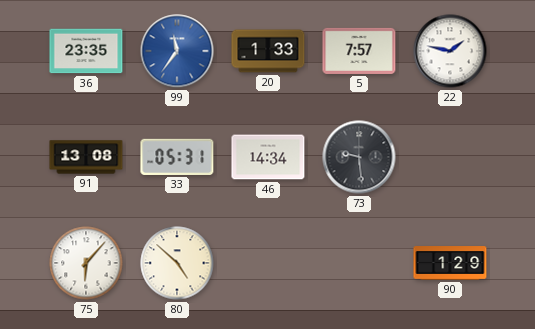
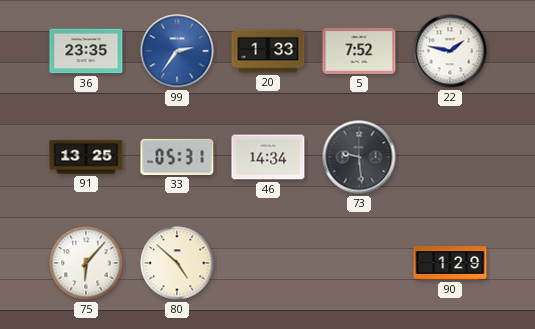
99: 11:36 -> 2:36 (177, 51)
5: 7:57 -> 7:52 (359, 51)
91: 13:08 -> 13:25 (86, 157)
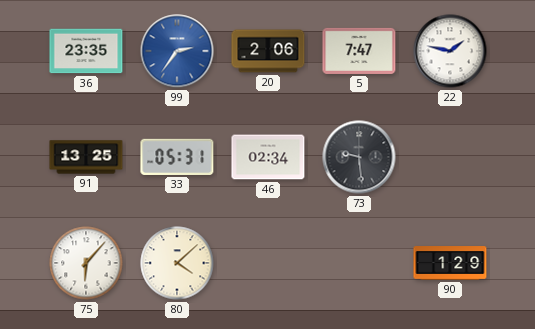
20: 1:33 -> 2:06 (268, 51)
5: 7:52 -> 7:47 (359, 51)
46: 14:34 -> 02:34 (268, 157)
80: 4:52 -> 4:08 (177, 263)
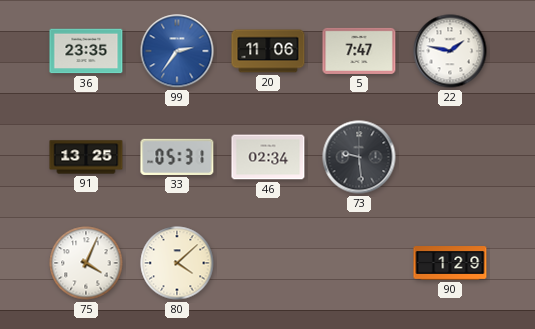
20: 2:06 -> 11:06 (268, 51)
75: 6:07 -> 4:04 (86, 263)
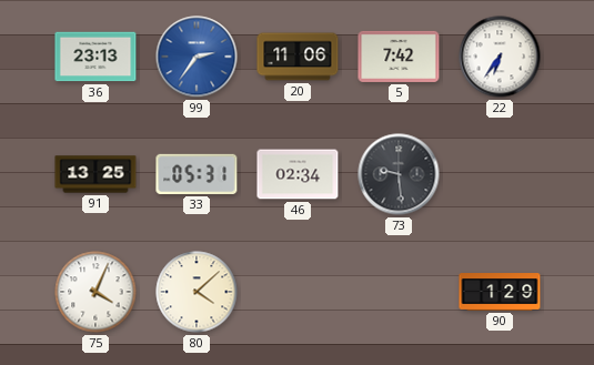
36: 23:35 -> 23:13 (95, 57)
5: 7:47 -> 7:42 (399, 57)
22: 1:47 -> 6:36 (500, 57)
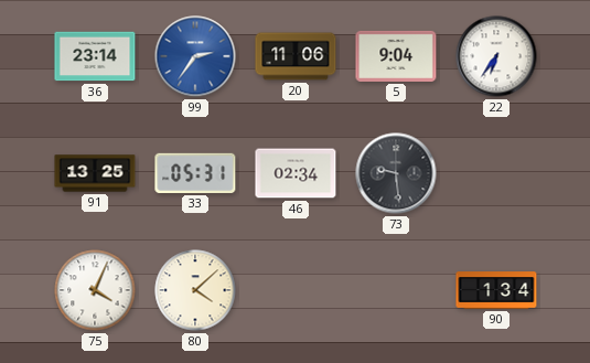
36: 23:13 -> 23:14 (95, 56)
5: 7:42 -> 9:04 (396, 56)
90: 1:29 -> 1:34 (496, 290)
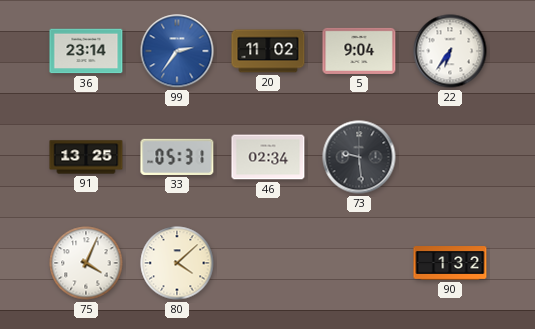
20: 11:06 -> 11:02 (268, 51)
90: 1:34 -> 1:32 (450, 263)
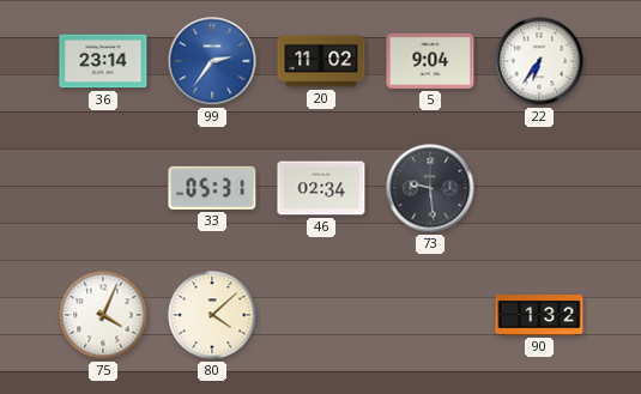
91: 13:25 -> none (86, 157)
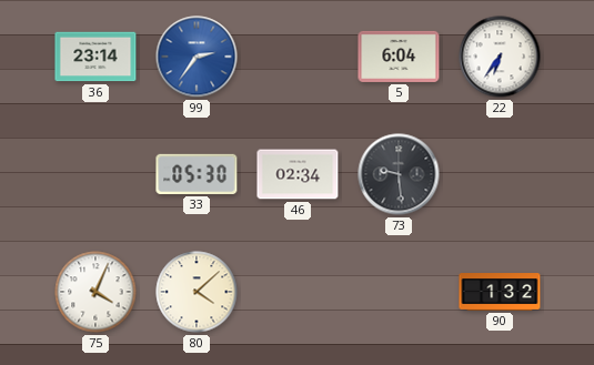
20: 11:02 -> none (321, 61)
5: 9:04 -> 6:04 (399, 57)
33: 05:31 -> 05:30 (197, 174)
